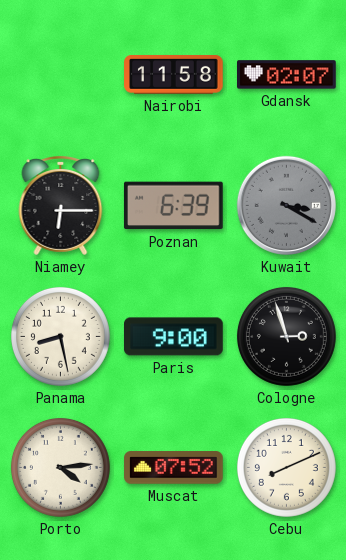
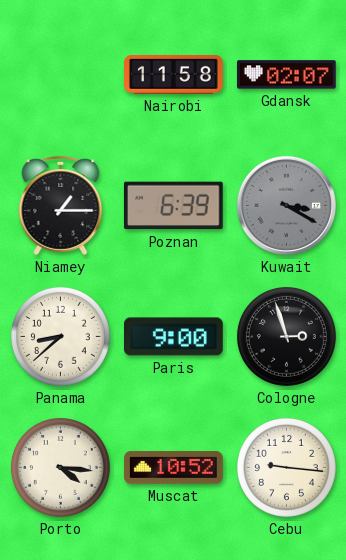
Niamey: 6:15 -> 1:15 (61, 205)
Panama: 8:28 -> 8:38 (60, 336)
Porto: 4:14 -> 4:16 (60, 467)
Muscat: 07:52 -> 10:52 (174, 468)
Cebu: 8:11 -> 9:16 (286, 467)
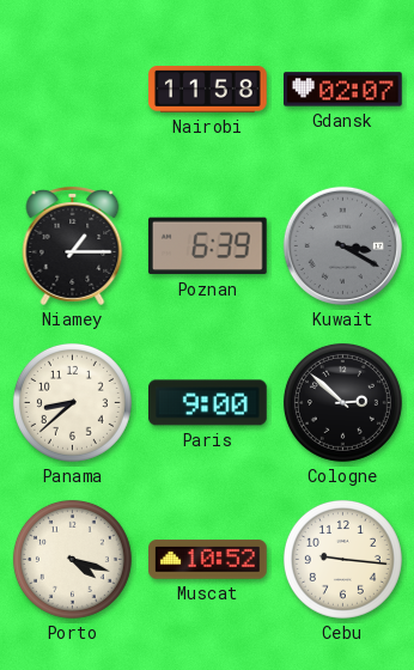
Cologne: 2:57 -> 2:52 (342, 402)
Porto: 4:16 -> 4:18 (72, 559)
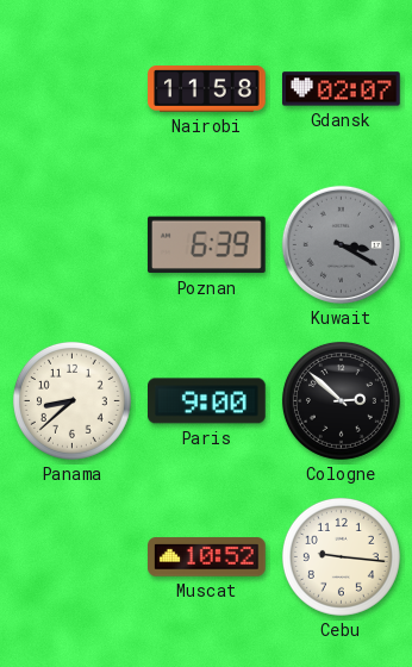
Niamey: 1:15 -> none (73, 245)
Porto: 4:18 -> none (72, 559)
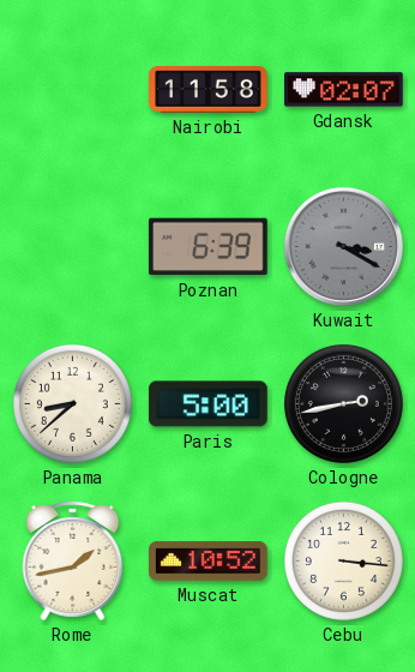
Paris: 9:00 -> 5:00 (209, 404)
Cologne: 2:52 -> 2:43 (343, 403)
Rome: none -> 1:43 (73, 560)
Cebu: 9:16 -> 3:16 (343, 560)
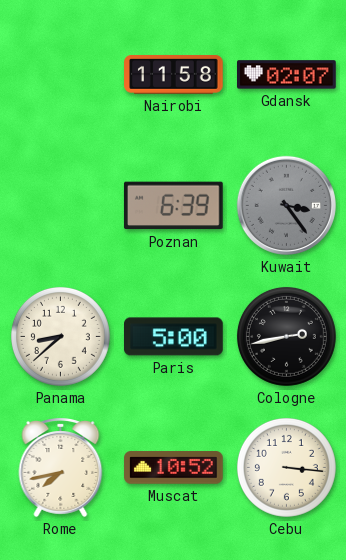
Kuwait: 3:20 -> 3:24 (286, 205)
Rome: 1:43 -> 7:43 (61, 467)
